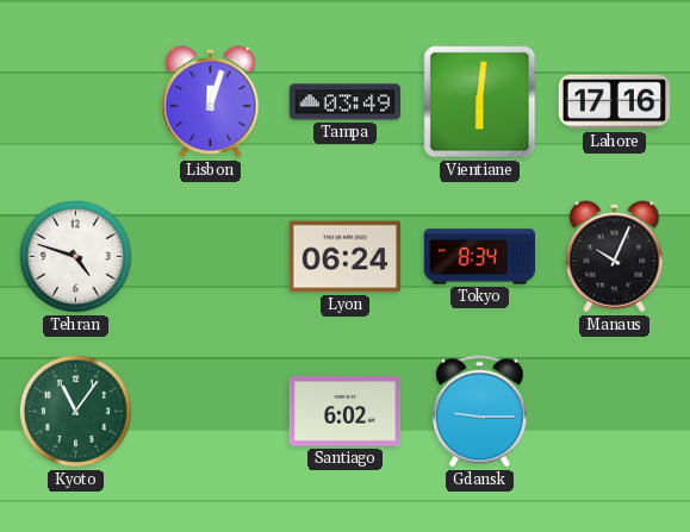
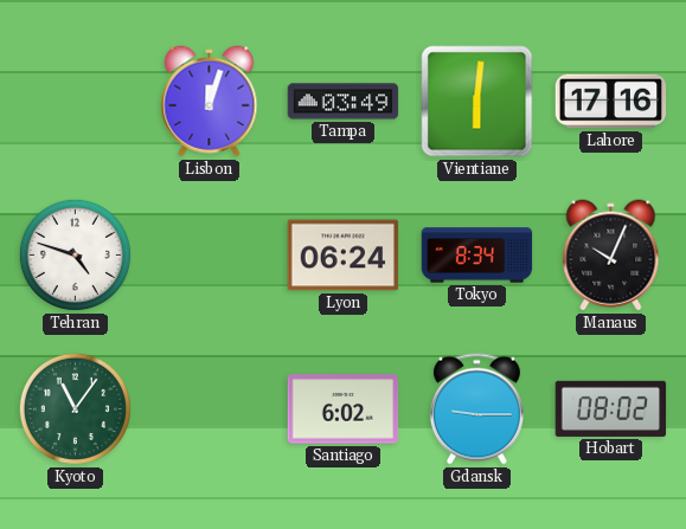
Hobart: none -> 08:02 (611, 408)
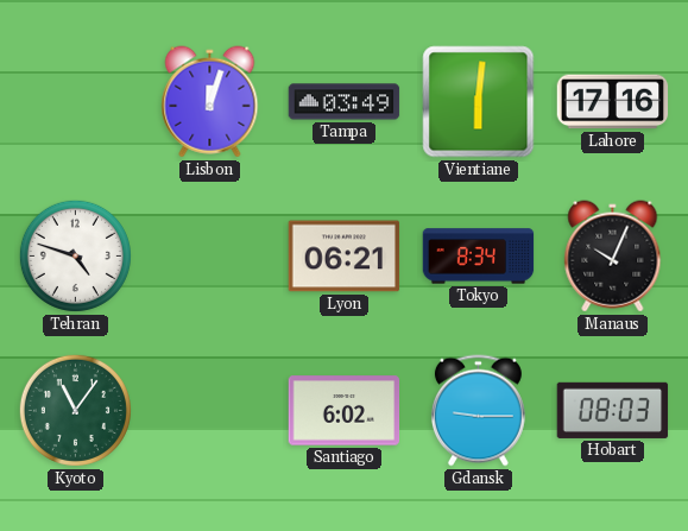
Lyon: 06:24 -> 06:21 (345, 257)
Hobart: 08:02 -> 08:03 (613, 410)
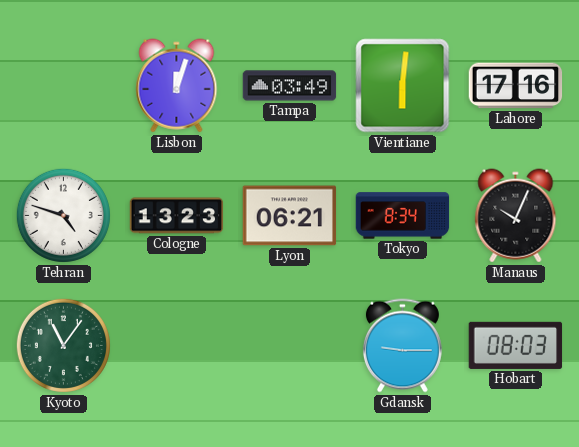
Cologne: none -> 13:23 (177, 216)
Santiago: 6:02 -> none (345, 411)
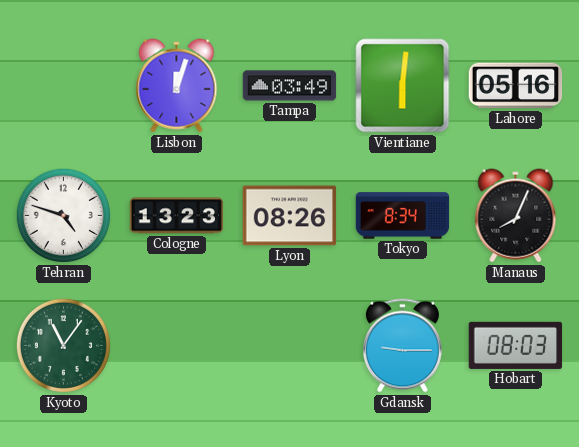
Lahore: 17:16 -> 05:16 (516, 86)
Lyon: 06:21 -> 08:26 (290, 216)
Manaus: 10:04 -> 8:04 (516, 216)
